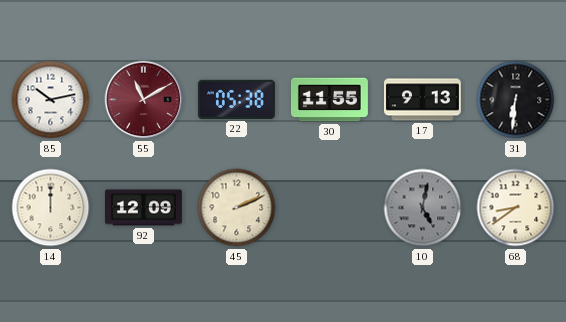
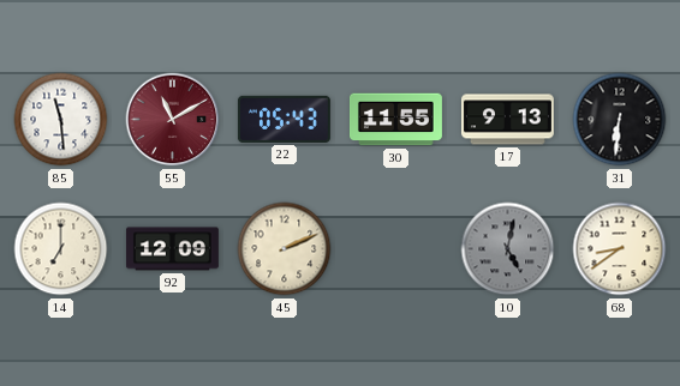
85: 10:13 -> 11:29 (61, 120)
22: 05:38 -> 05:43 (284, 119)
14: 12:00 -> 7:00 (61, 249)
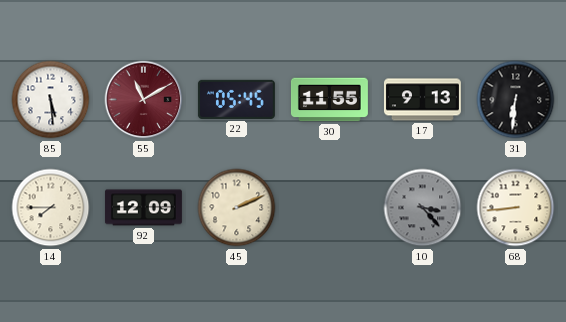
85: 11:29 -> 5:29 (51, 100)
22: 05:43 -> 05:45 (236, 99)
14: 7:00 -> 7:45 (51, 208)
10: 5:02 -> 3:23 (423, 208)
68: 8:39 -> 8:44 (516, 208)
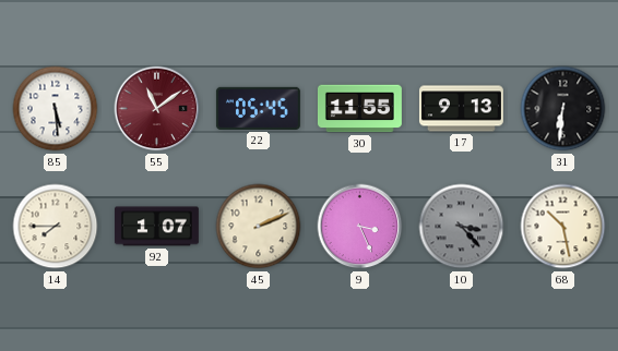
55: 11:10 -> 11:09 (157, 109)
92: 12:09 -> 1:07 (156, 227)
9: none -> 3:26 (360, 227)
68: 8:44 -> 10:28 (563, 227)
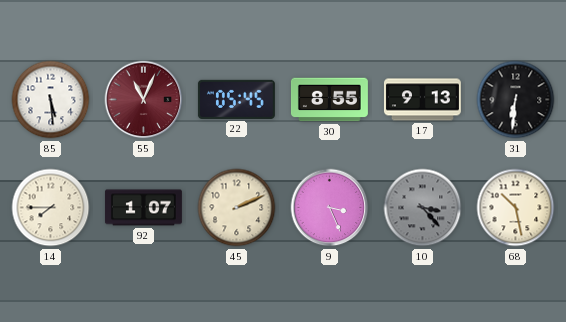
55: 11:09 -> 11:04 (144, 100)
30: 11:55 -> 8:55 (329, 100)
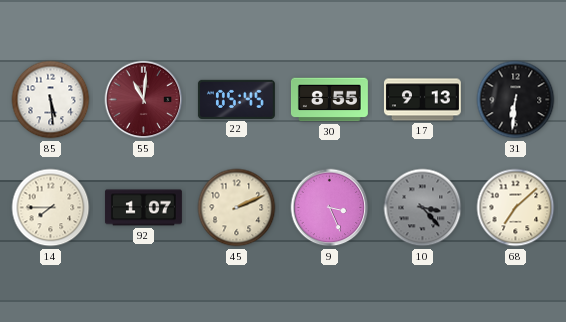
55: 11:04 -> 11:01 (144, 100)
68: 10:28 -> 7:08 (516, 208)
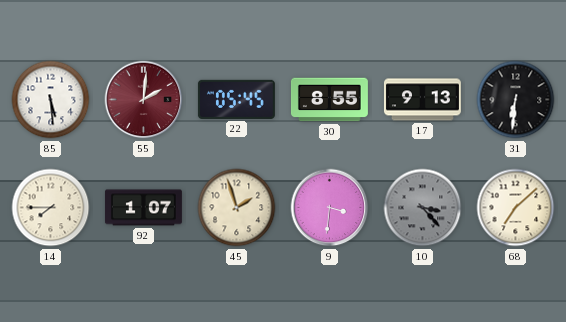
55: 11:01 -> 2:01 (144, 100)
45: 2:11 -> 1:57 (237, 208)
9: 3:26 -> 3:31 (330, 208)
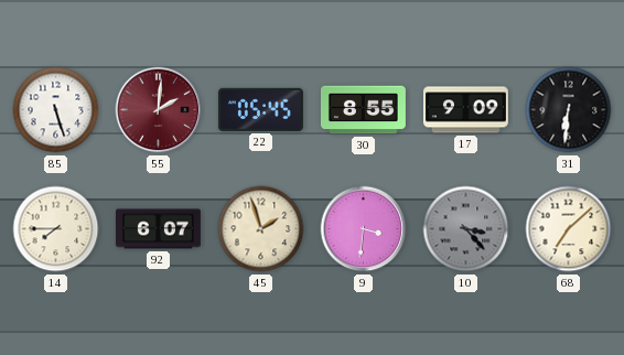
85: 5:29 -> 5:27 (56, 110)
17: 9:13 -> 9:09 (465, 110)
92: 1:07 -> 6:07 (158, 229)
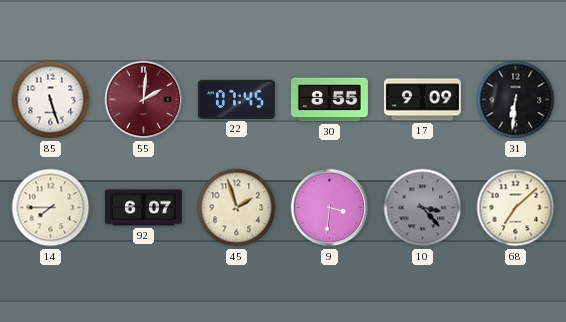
22: 05:45 -> 07:45 (236, 99)
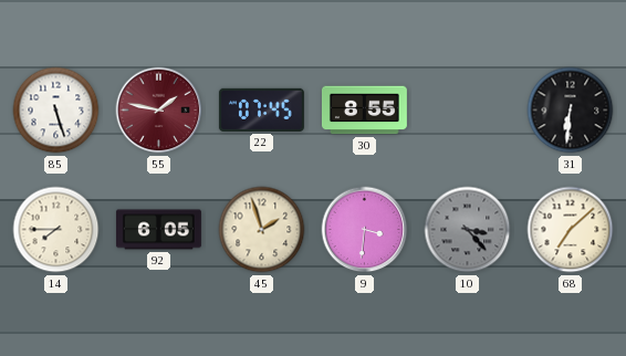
55: 2:01 -> 1:47 (159, 111)
17: 9:09 -> none (422, 100)
92: 6:07 -> 6:05 (158, 230)
